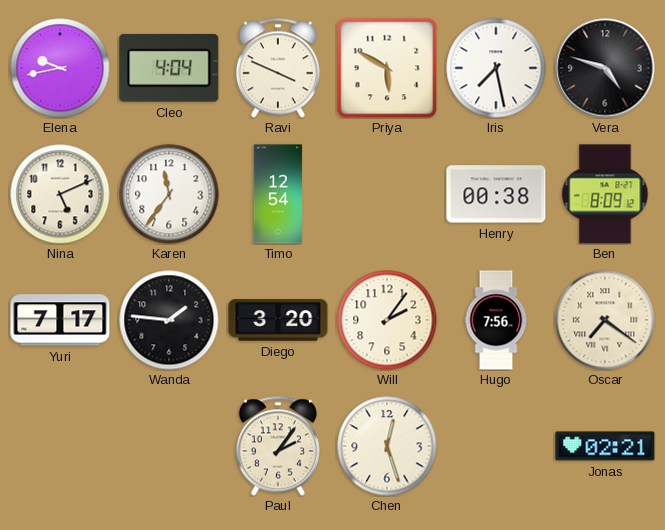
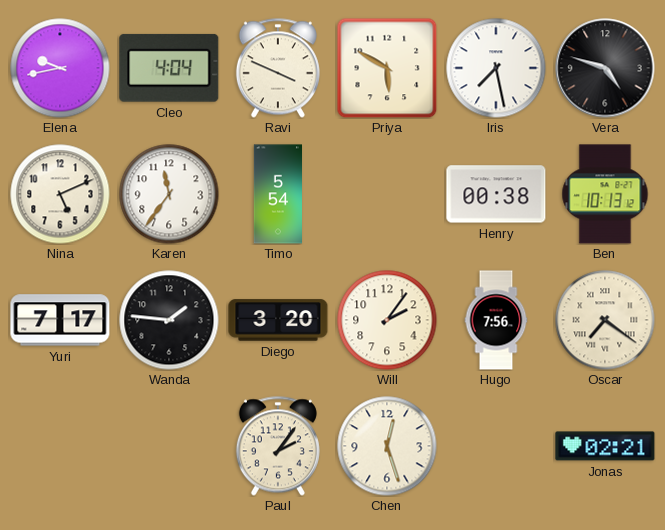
Timo: 12:54 -> 5:54 (277, 194)
Ben: 8:09 -> 10:13 (605, 194)
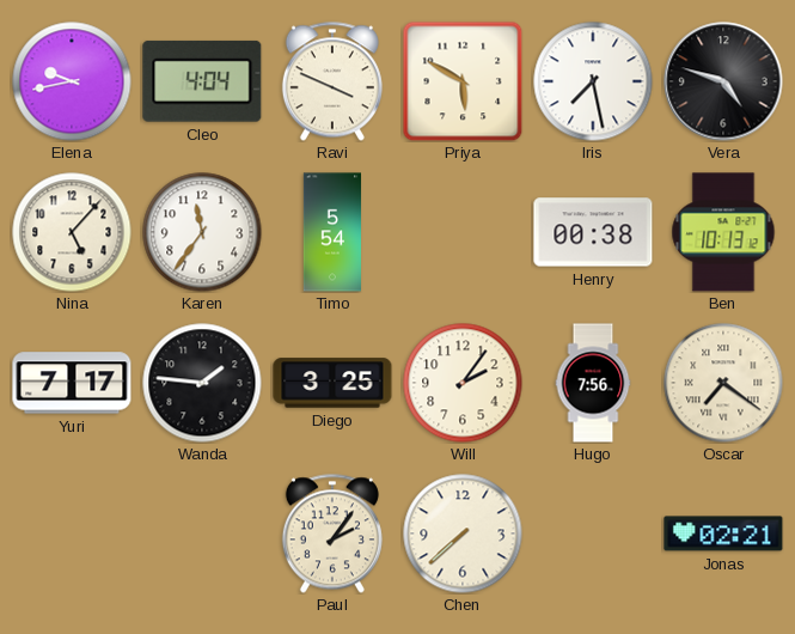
Nina: 5:11 -> 5:07 (72, 232)
Diego: 3:20 -> 3:25 (332, 383)
Chen: 12:27 -> 7:38 (463, 534)
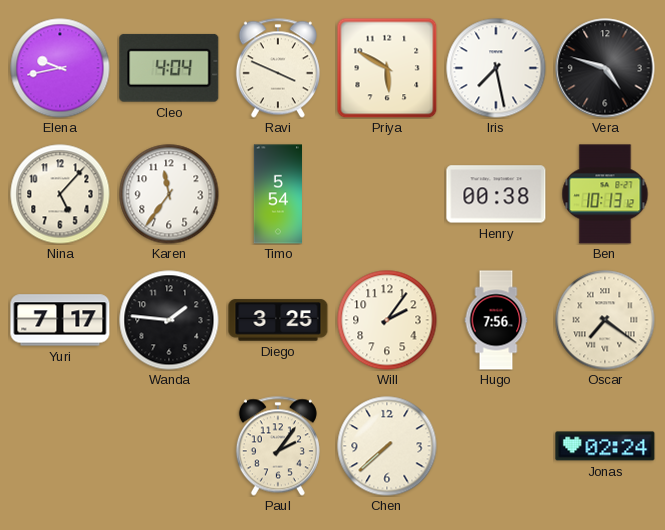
Jonas: 02:21 -> 02:24 (605, 446)
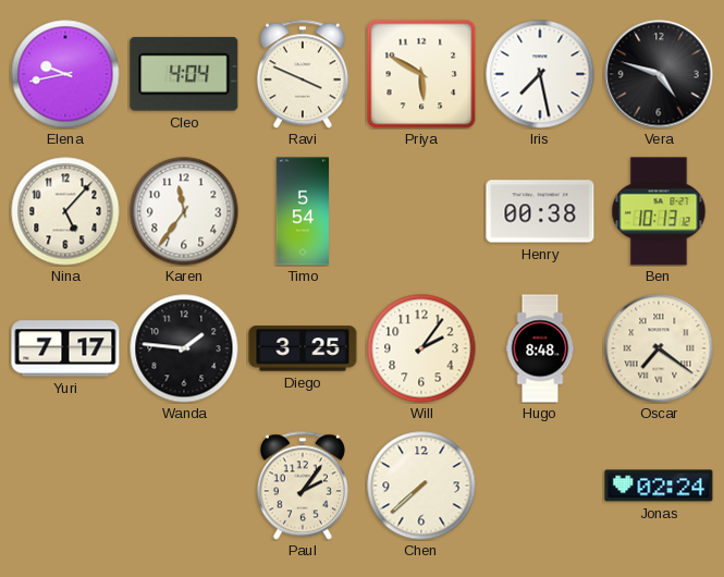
Hugo: 7:56 -> 8:48 (540, 348)
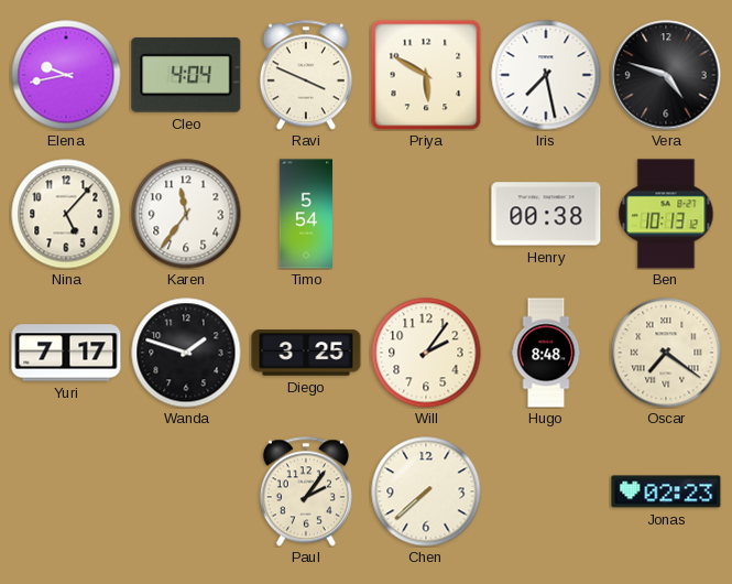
Wanda: 1:46 -> 1:48 (186, 353)
Jonas: 02:24 -> 02:23 (666, 491)
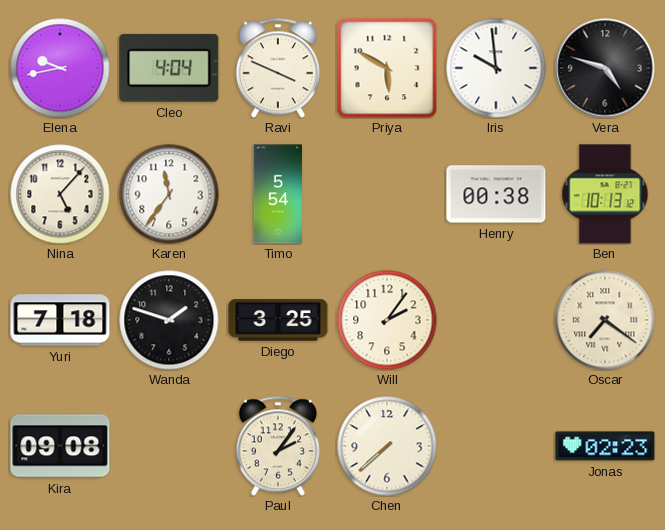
Iris: 7:28 -> 9:59 (496, 68)
Yuri: 7:17 -> 7:18 (60, 320)
Hugo: 8:48 -> none (546, 353)
Kira: none -> 09:08 (60, 446)
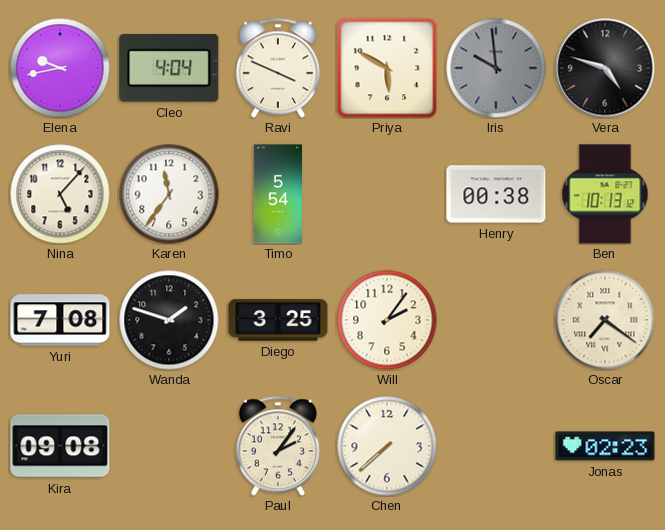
Iris dial: white -> grey (496, 68)
Yuri: 7:18 -> 7:08 (60, 320)
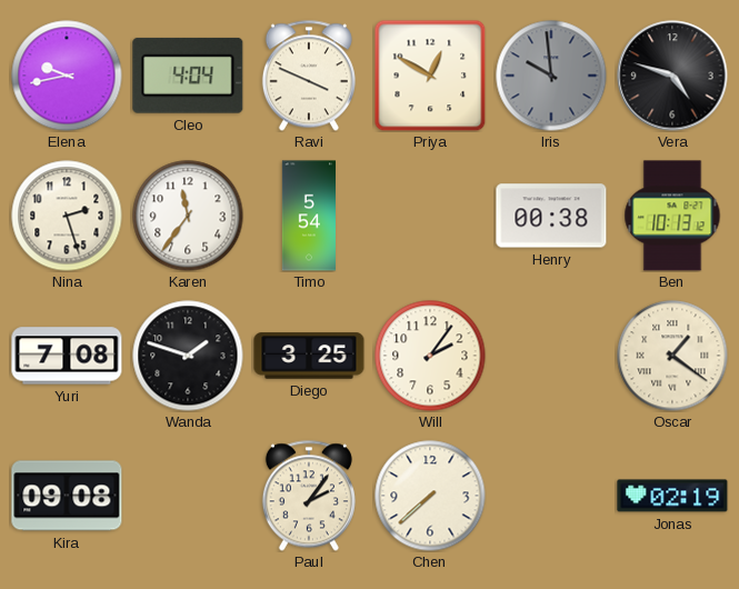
Priya: 5:50 -> 12:50 (430, 76)
Nina: 5:07 -> 2:27 (67, 216)
Oscar: 7:21 -> 1:21 (672, 356)
Jonas: 02:23 -> 02:19 (672, 496)
